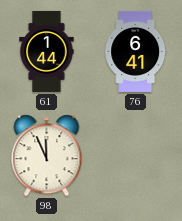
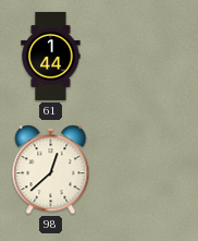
76: 6:41 -> none (136, 51)
98: 11:56 -> 12:38 (51, 170)
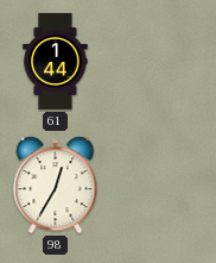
98: 12:38 -> 12:35 (56, 186)
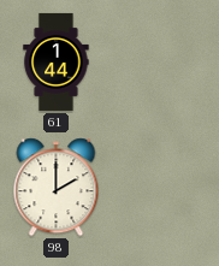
98: 12:35 -> 2:00 (57, 188)
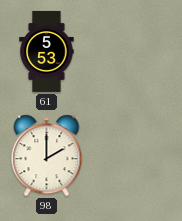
61: 1:44 -> 5:53 (47, 51)
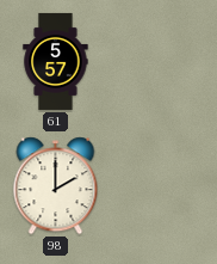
61: 5:53 -> 5:57 (56, 61)
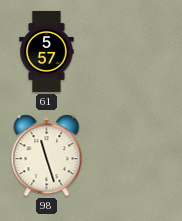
98: 2:00 -> 11:27 (47, 156)
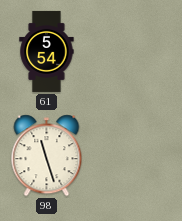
61: 5:57 -> 5:54 (47, 51)
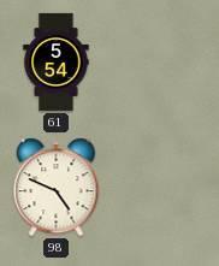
98: 11:27 -> 4:49 (57, 188)
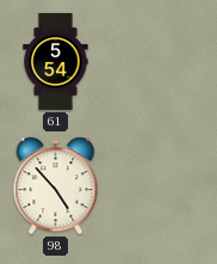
98: 4:49 -> 4:53 (56, 186)
